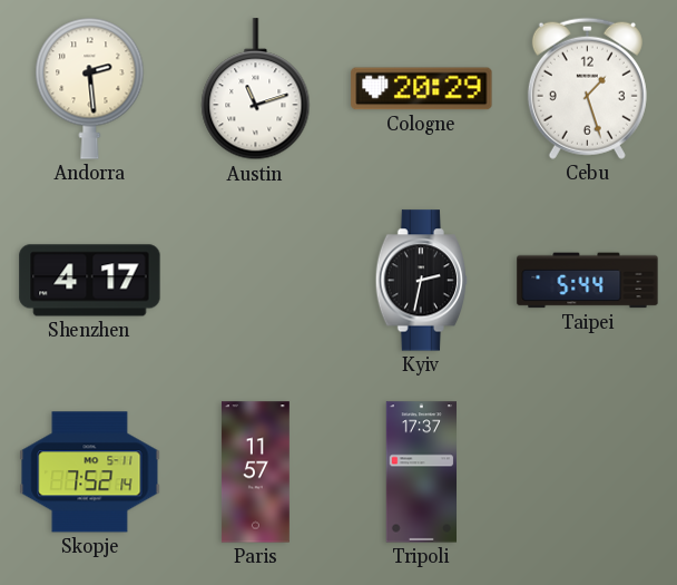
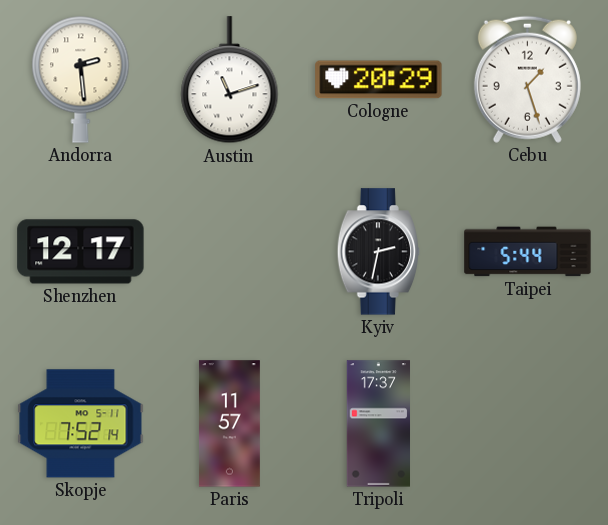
Shenzhen: 4:17 -> 12:17 (81, 252)
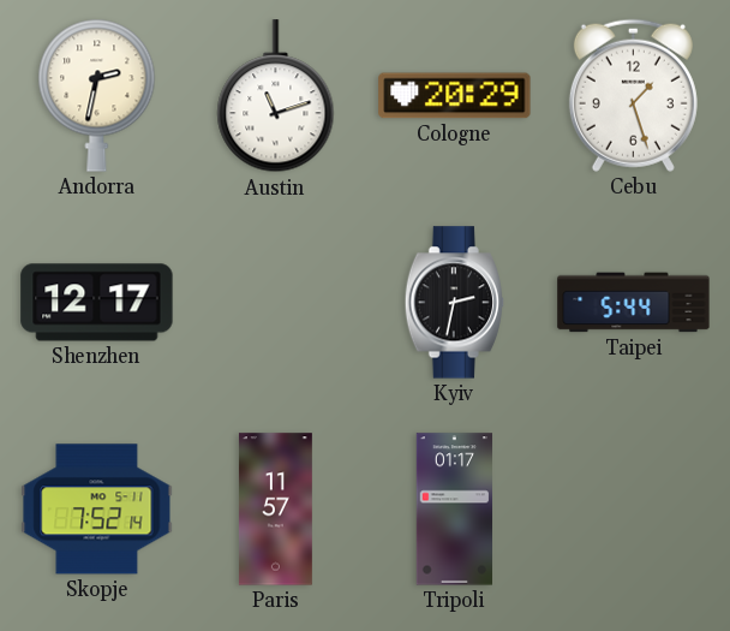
Andorra: 2:29 -> 2:32 (97, 95)
Tripoli: 17:37 -> 01:17 (454, 510)
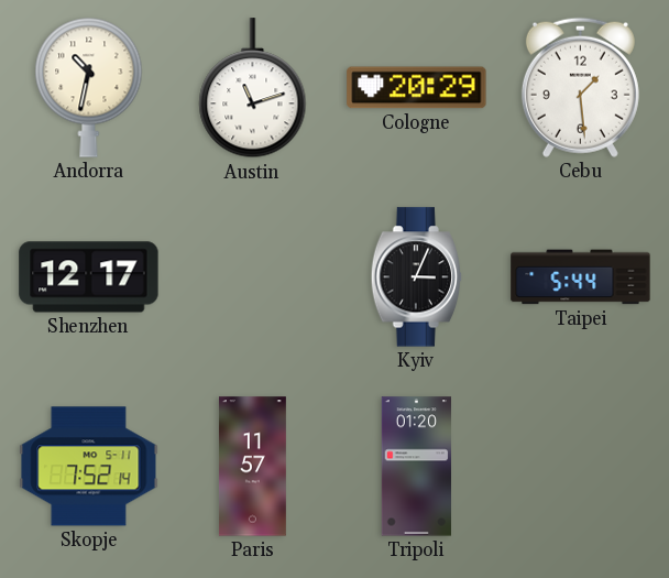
Andorra: 2:32 -> 10:32 (89, 87)
Cebu: 1:27 -> 1:29 (580, 87)
Kyiv: 2:32 -> 3:04 (417, 277)
Tripoli: 01:17 -> 01:20 (416, 467)
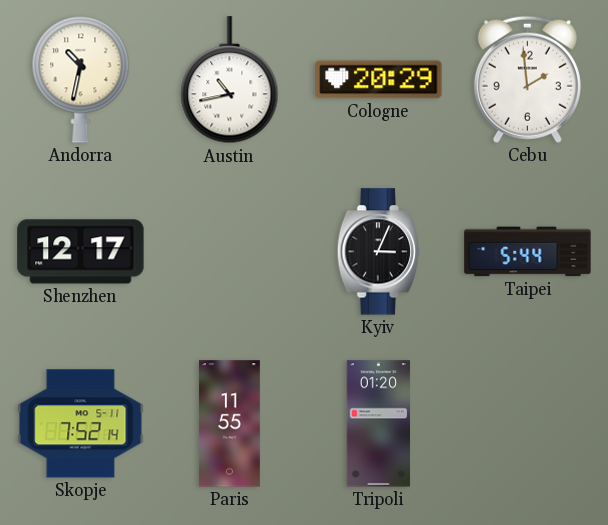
Austin: 11:12 -> 10:43 (230, 80)
Cebu: 1:29 -> 1:59 (527, 79)
Paris: 11:57 -> 11:55 (229, 424)
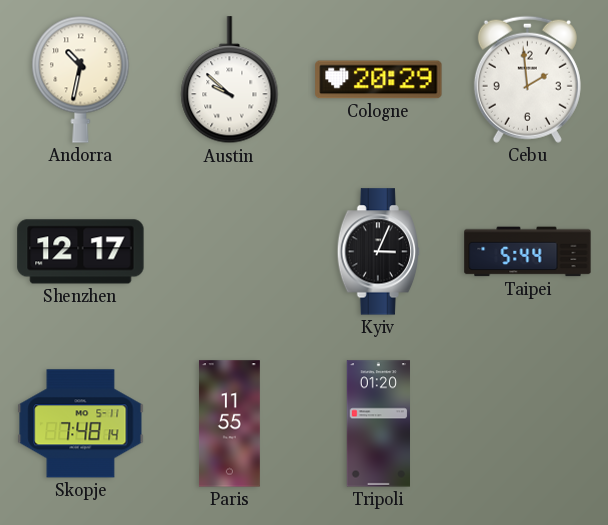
Austin: 10:43 -> 9:52 (230, 80)
Skopje: 7:52 -> 7:48 (81, 424)
